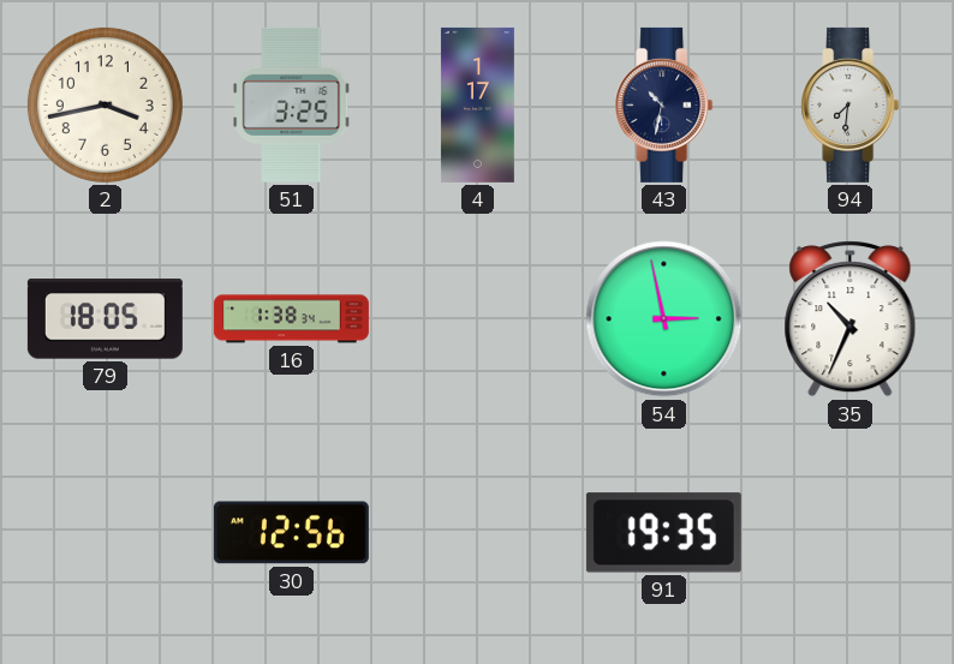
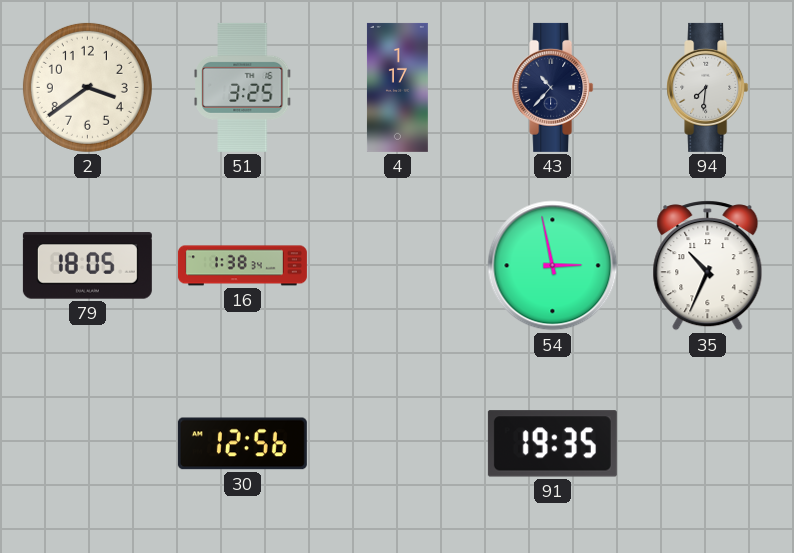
2: 3:43 -> 3:39 (87, 87)
43: 10:32 -> 10:37 (553, 87)
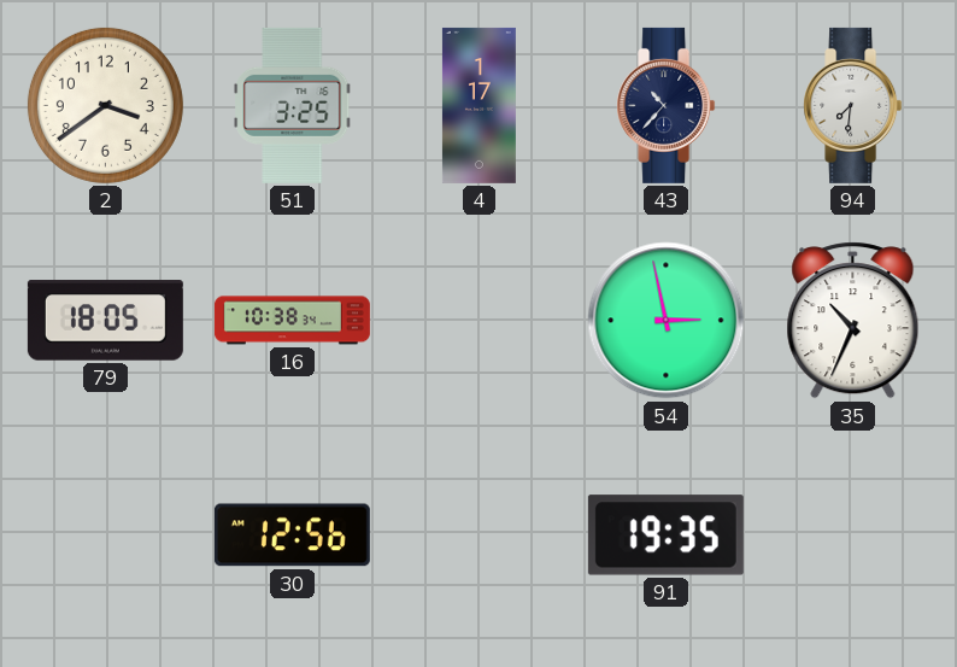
16: 1:38 -> 10:38 (292, 321)
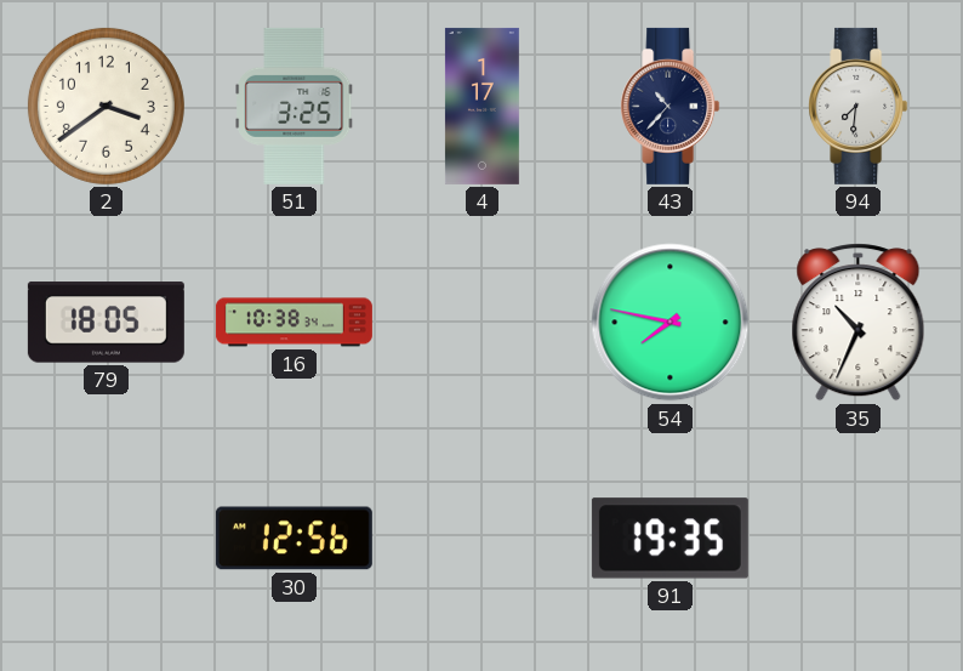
54: 2:58 -> 7:47 (671, 323)
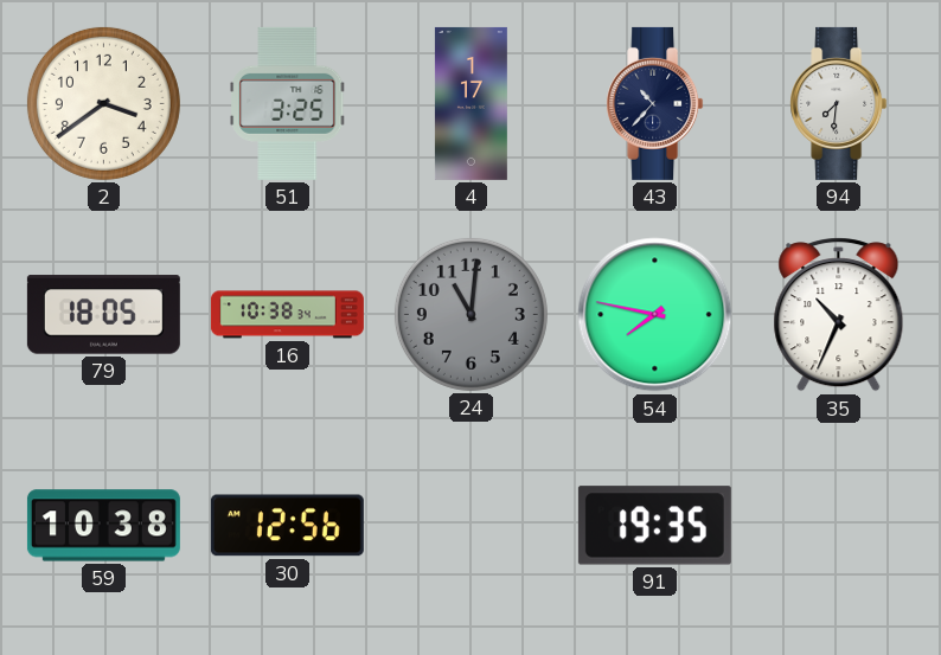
24: none -> 11:01 (470, 314)
59: none -> 10:38 (103, 526)
